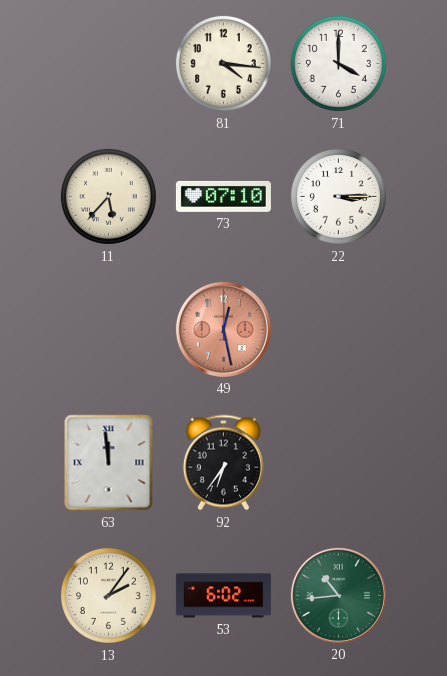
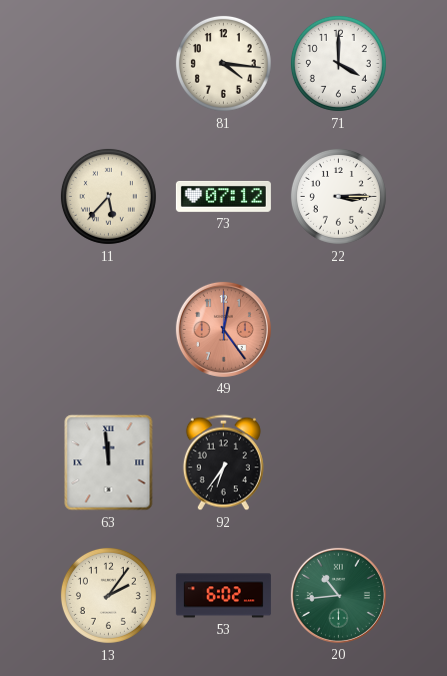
73: 07:10 -> 07:12 (223, 196)
49: 12:28 -> 12:24 (223, 329)
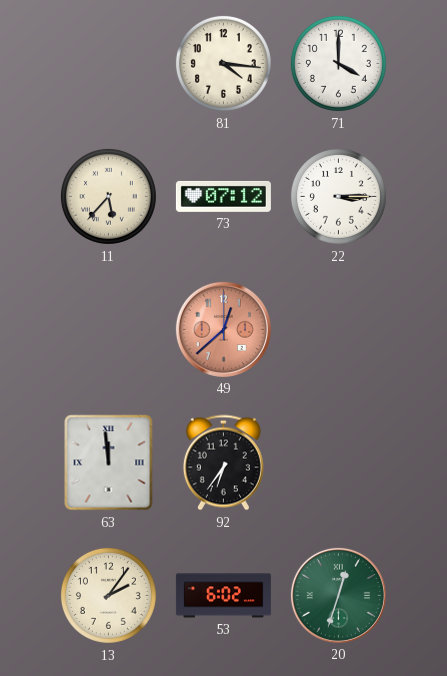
49: 12:24 -> 12:38 (223, 329)
20: 10:44 -> 12:33 (338, 595)
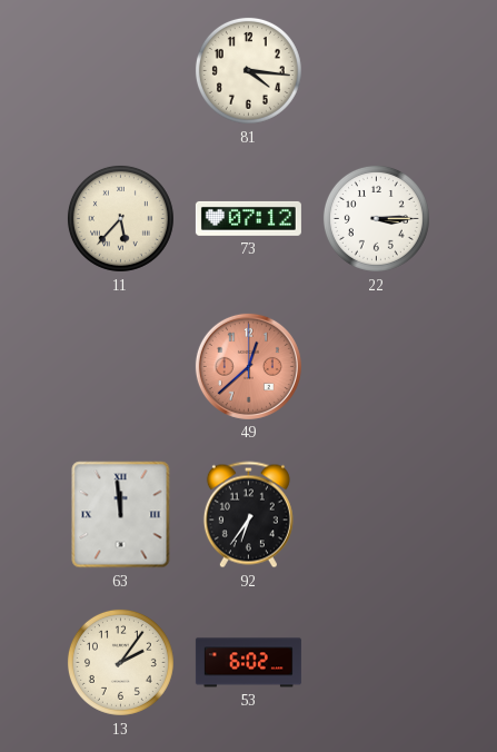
71: 4:00 -> none (338, 63)
20: 12:33 -> none (338, 595)
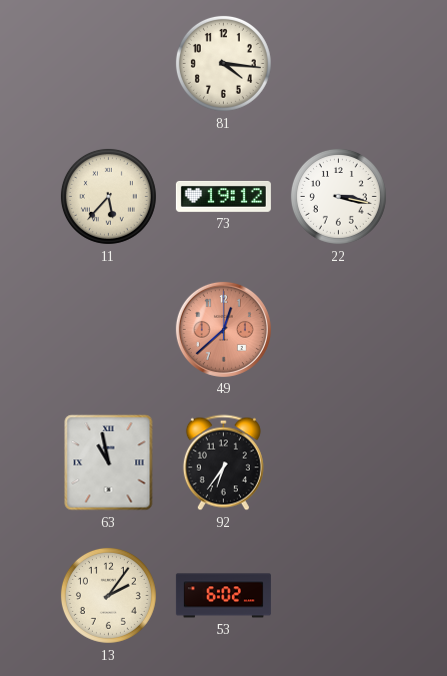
73: 07:12 -> 19:12 (223, 196)
22: 3:15 -> 3:17 (338, 196)
63: 11:59 -> 10:58 (109, 463)
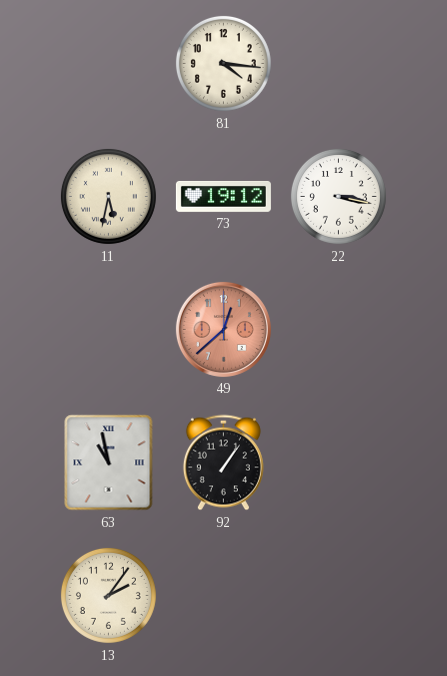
11: 5:37 -> 5:32 (108, 196)
92: 6:36 -> 1:06 (223, 463)
53: 6:02 -> none (223, 596)
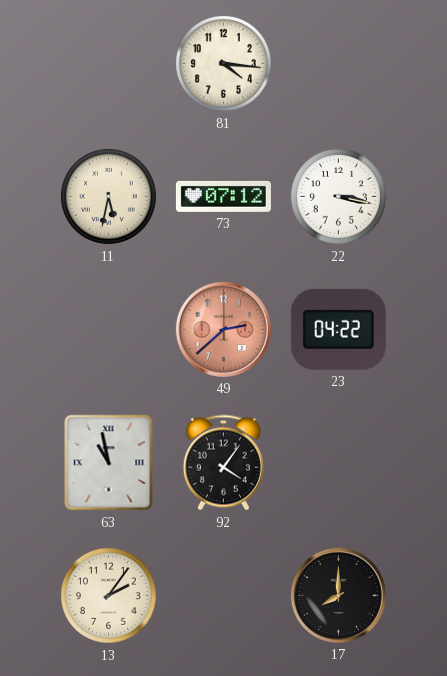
73: 19:12 -> 07:12 (223, 196)
49: 12:38 -> 2:38 (223, 329)
23: none -> 04:22 (338, 329)
92: 1:06 -> 4:06 (223, 463)
17: none -> 8:00 (338, 595)
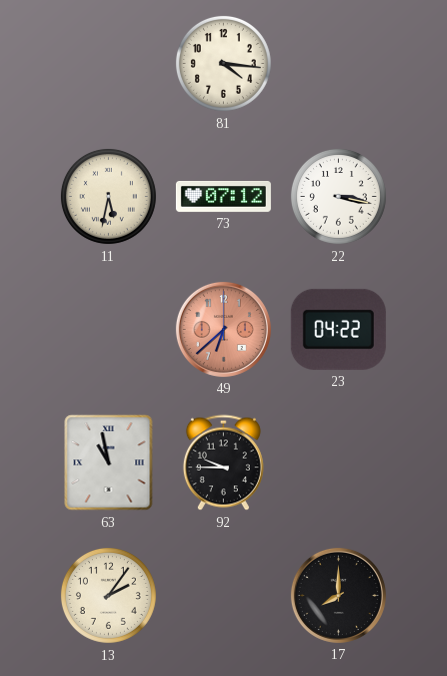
49: 2:38 -> 6:38 (223, 329)
92: 4:06 -> 9:45 (223, 463)
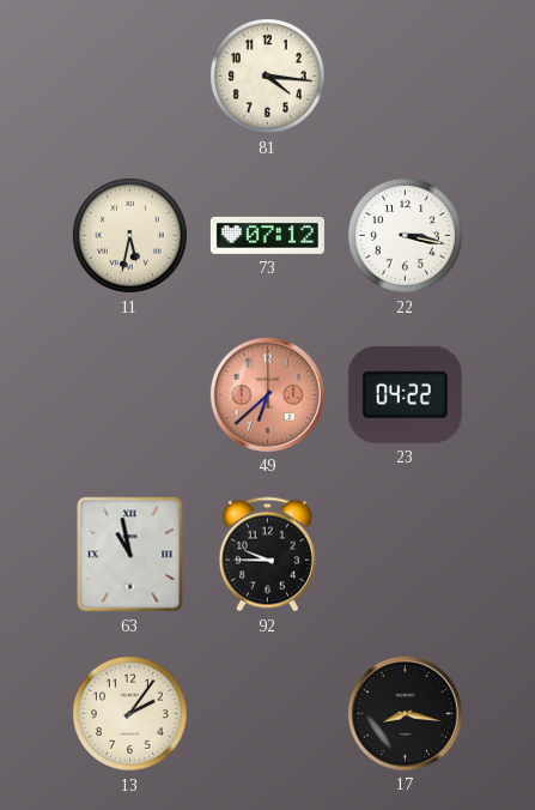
17: 8:00 -> 8:17 (405, 713)
